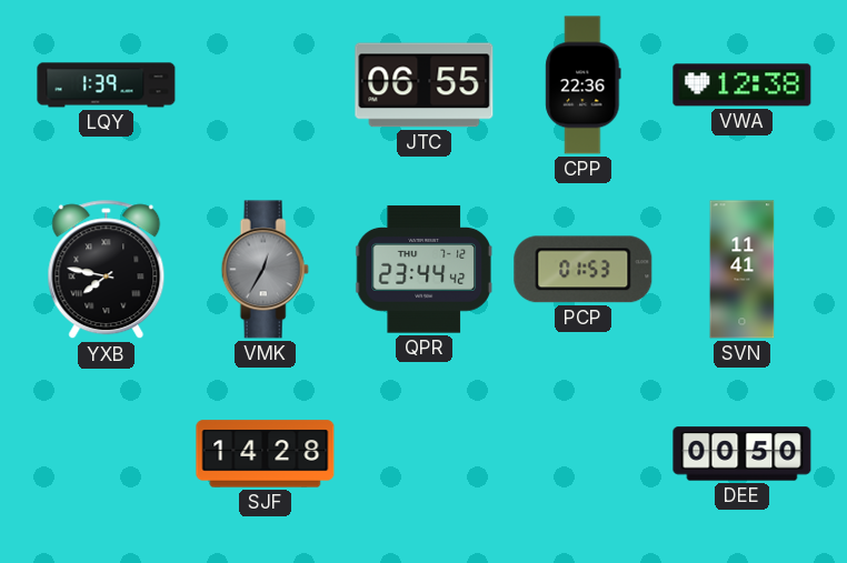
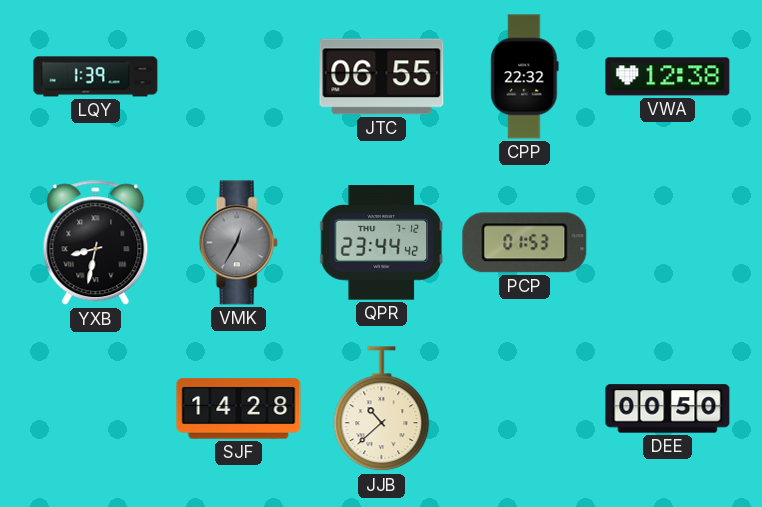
CPP: 22:36 -> 22:32 (525, 77)
YXB: 7:47 -> 8:32 (96, 243)
SVN: 11:41 -> none (743, 270)
JJB: none -> 10:38 (382, 409)
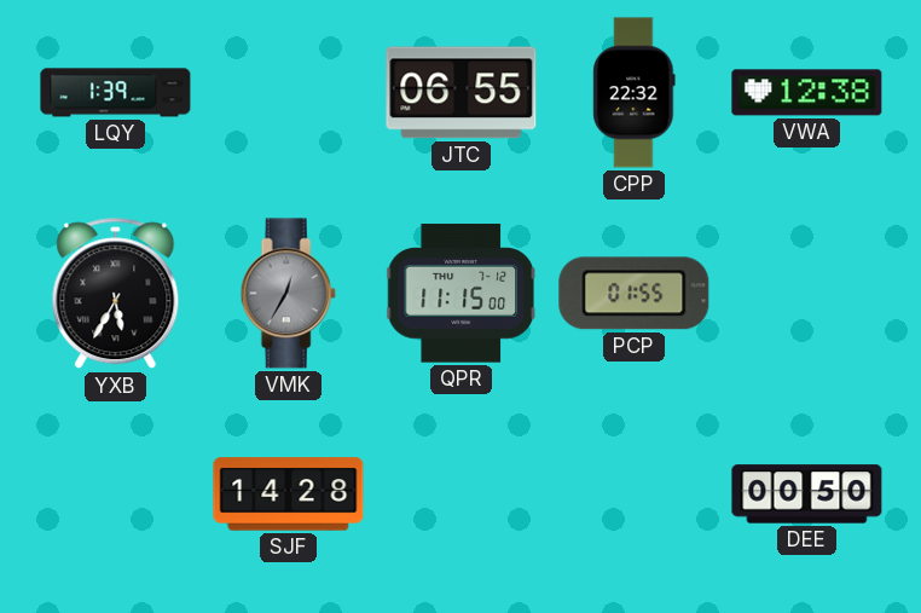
YXB: 8:32 -> 5:35 (116, 294)
QPR: 23:44 -> 11:15 (460, 294)
PCP: 01:53 -> 01:55 (635, 294)
JJB: 10:38 -> none (382, 409)
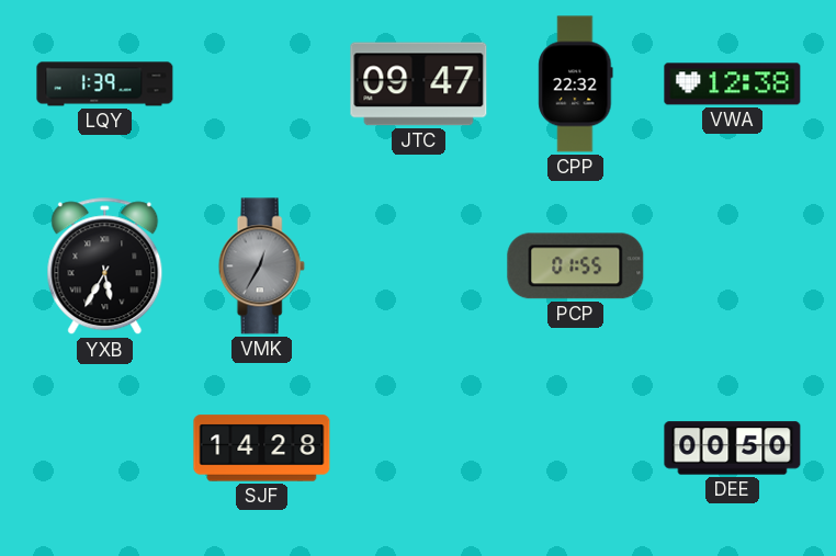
JTC: 06:55 -> 09:47 (419, 84)
QPR: 11:15 -> none (460, 294)
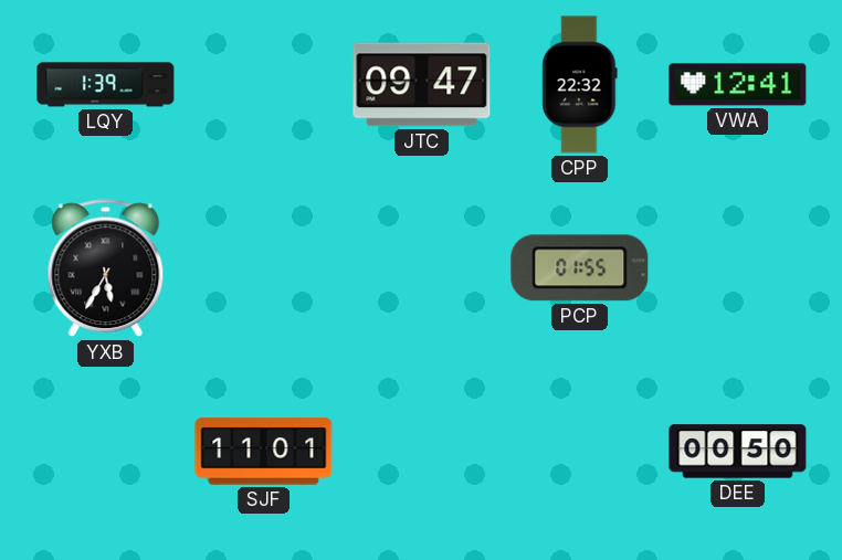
VWA: 12:38 -> 12:41 (738, 85)
VMK: 12:35 -> none (261, 266)
SJF: 14:28 -> 11:01 (264, 452)
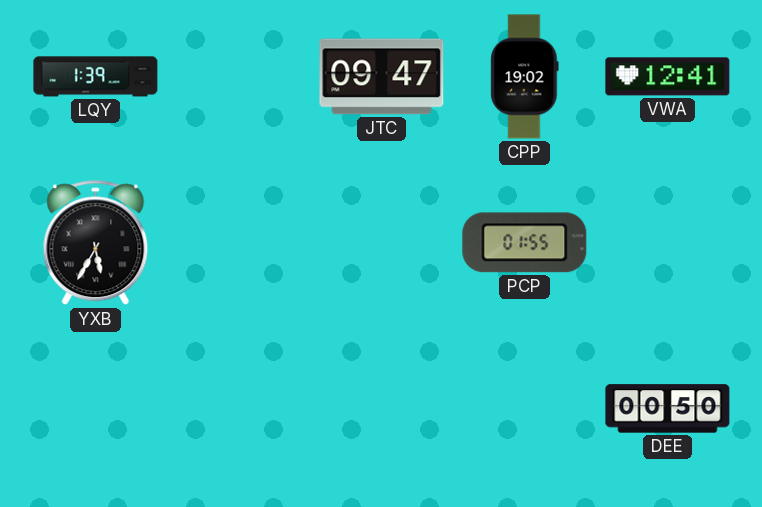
CPP: 22:32 -> 19:02 (525, 77)
SJF: 11:01 -> none (264, 452)
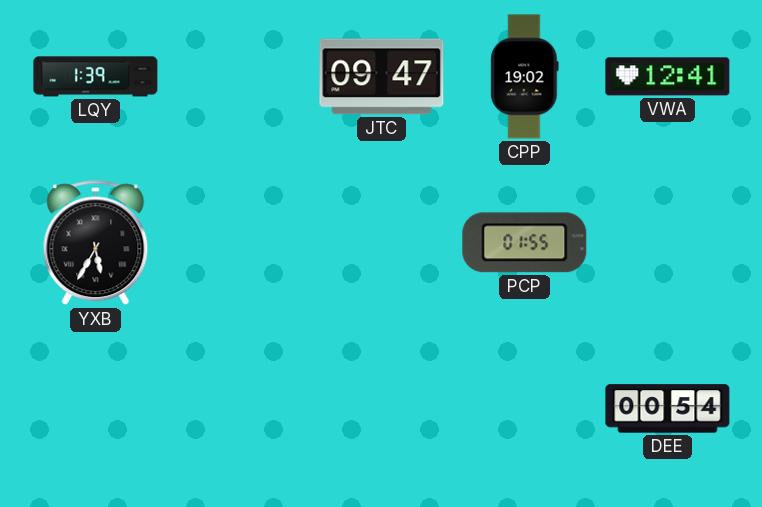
DEE: 00:50 -> 00:54 (668, 409)
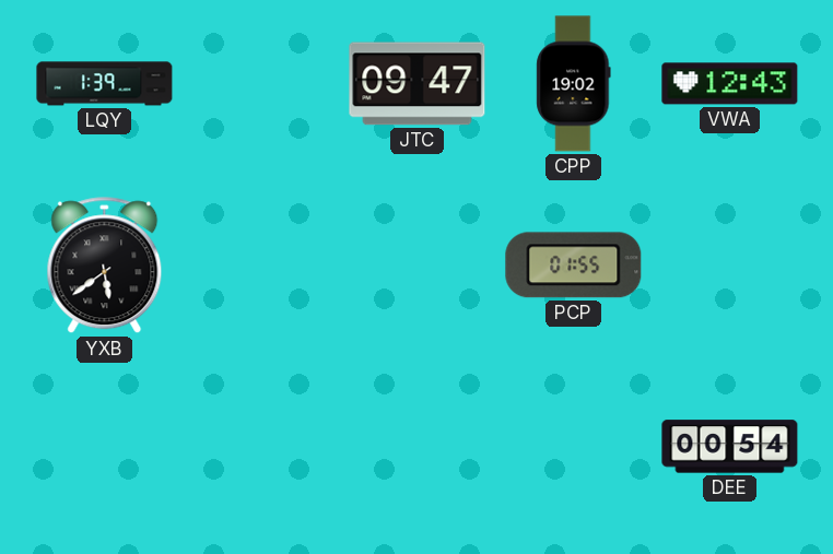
VWA: 12:41 -> 12:43 (730, 84)
YXB: 5:35 -> 5:39 (105, 266)
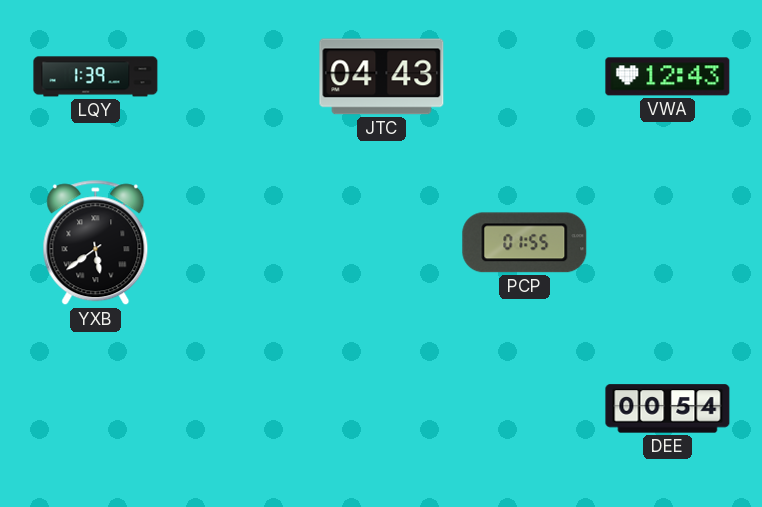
JTC: 09:47 -> 04:43 (382, 77)
CPP: 19:02 -> none (574, 84)
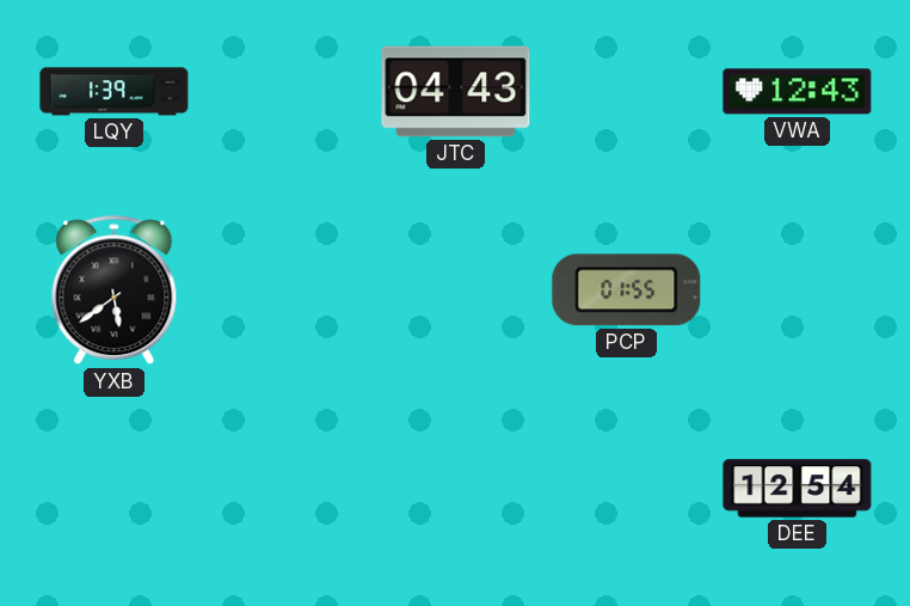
DEE: 00:54 -> 12:54 (798, 489)
